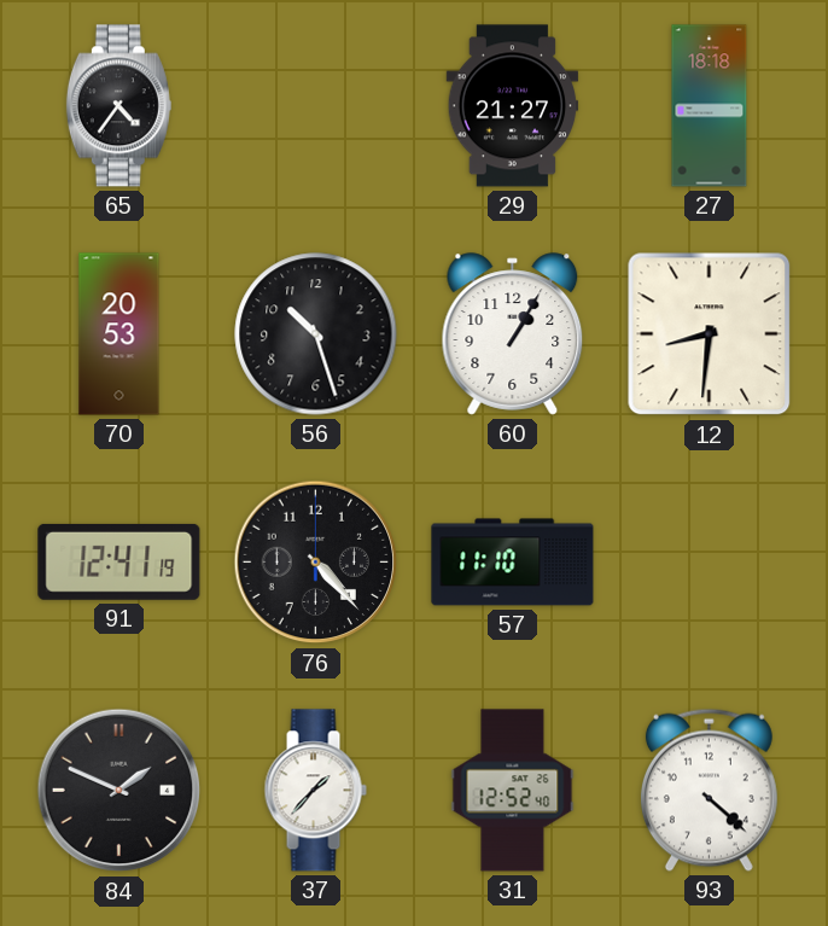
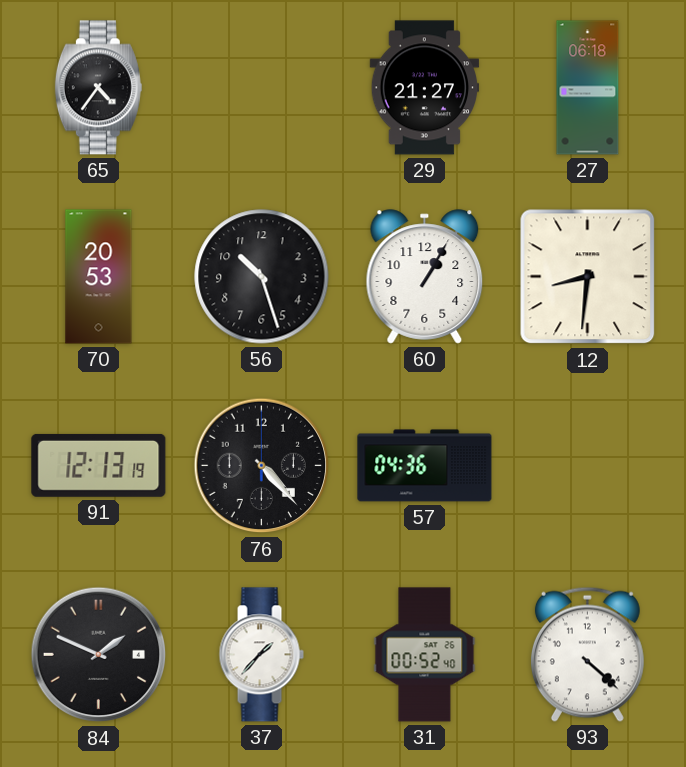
27: 18:18 -> 06:18 (588, 88)
91: 12:41 -> 12:13 (99, 465)
57: 11:10 -> 04:36 (425, 466)
31: 12:52 -> 00:52 (425, 655)
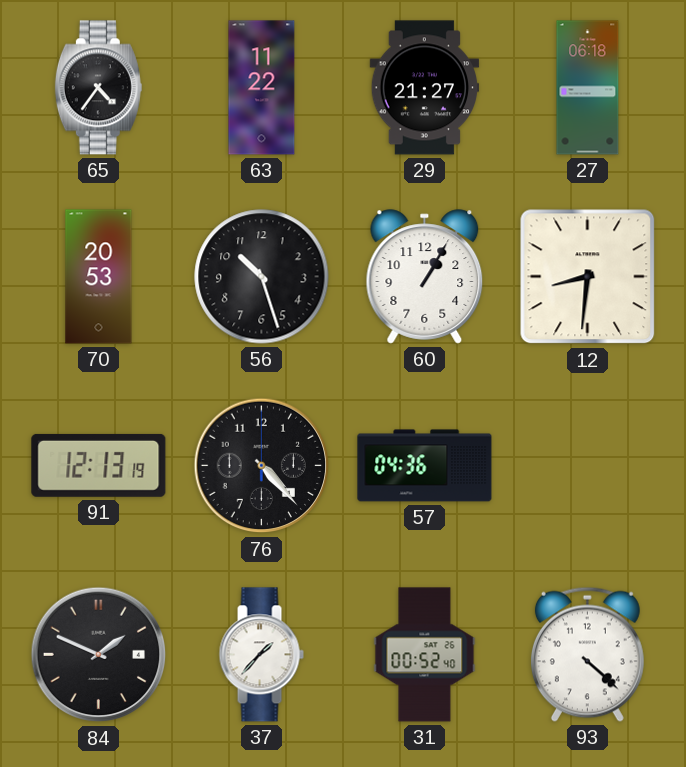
63: none -> 11:22 (262, 88)
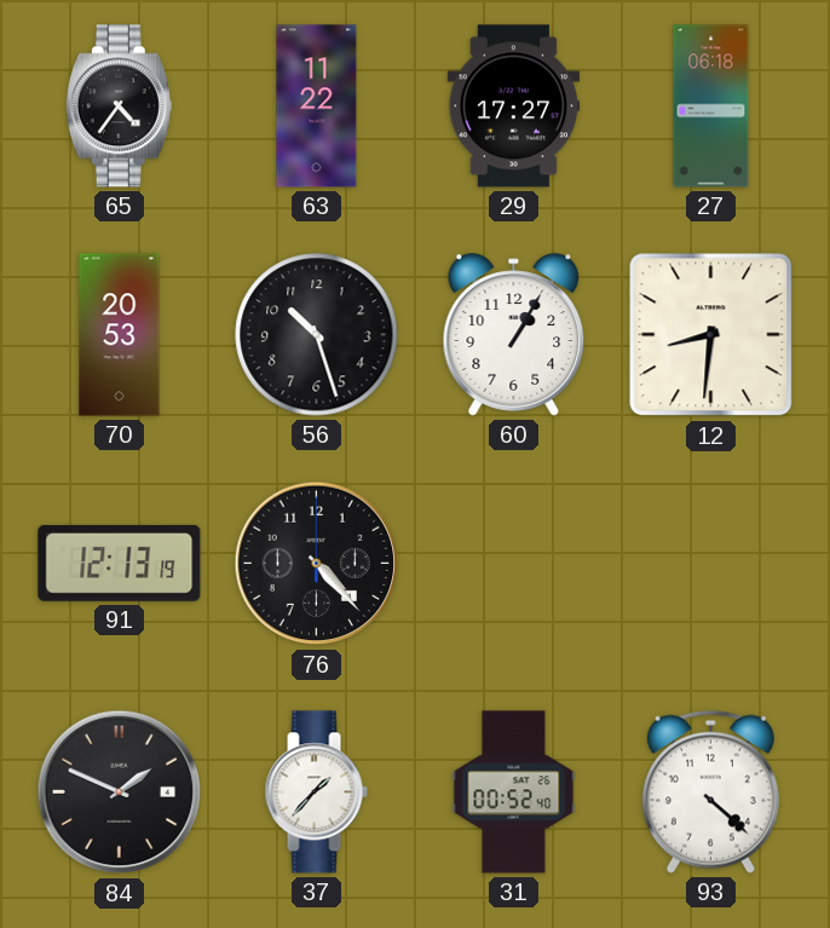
29: 21:27 -> 17:27 (514, 106)
57: 04:36 -> none (425, 466)
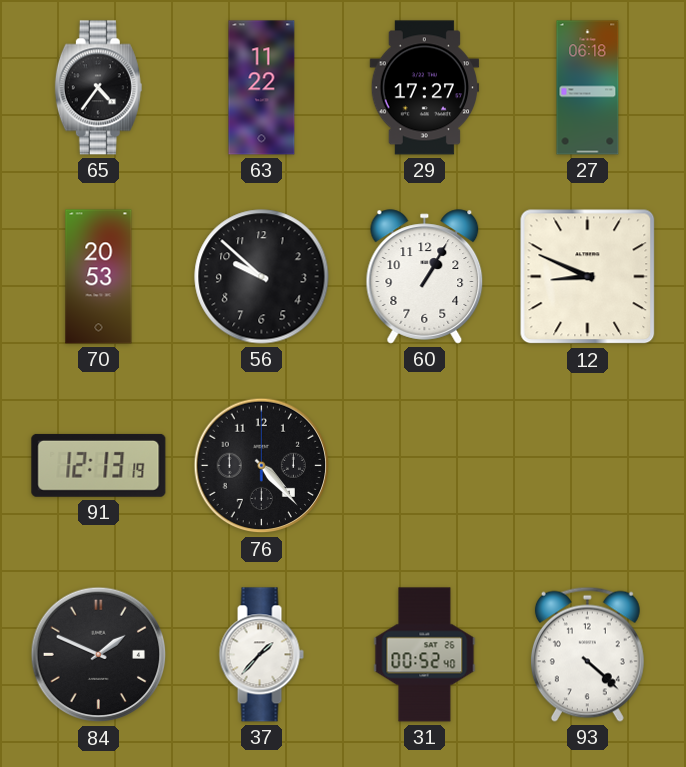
56: 10:27 -> 9:52 (262, 277)
12: 8:31 -> 8:49 (588, 277)
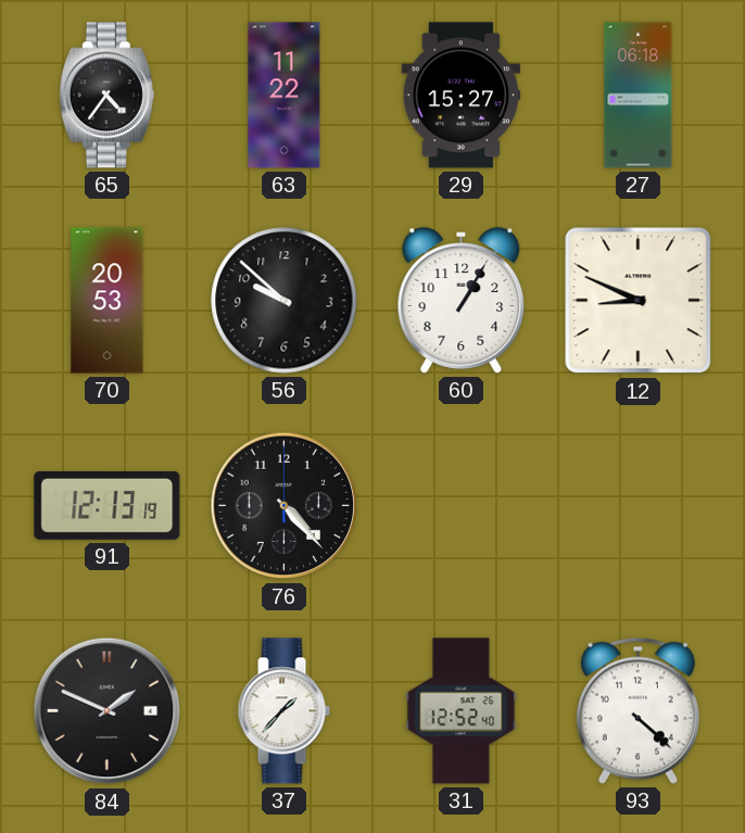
29: 17:27 -> 15:27 (462, 96)
31: 00:52 -> 12:52 (462, 711)
